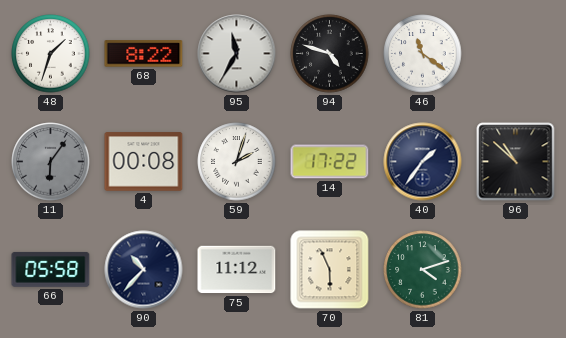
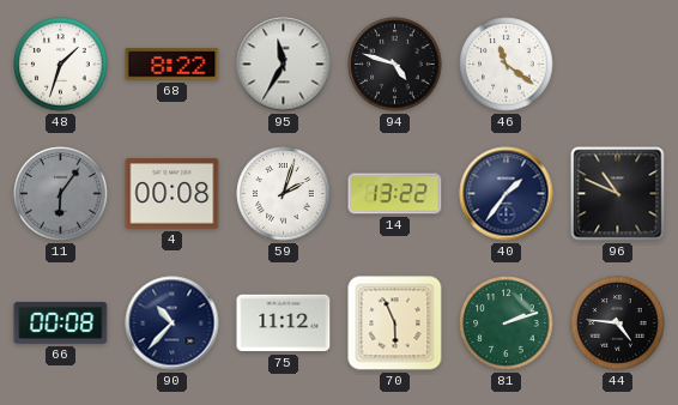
14: 17:22 -> 13:22 (395, 194)
96: 10:52 -> 10:49 (618, 194)
66: 05:58 -> 00:08 (61, 322)
81: 4:12 -> 2:12 (507, 324)
44: none -> 4:46 (618, 324)
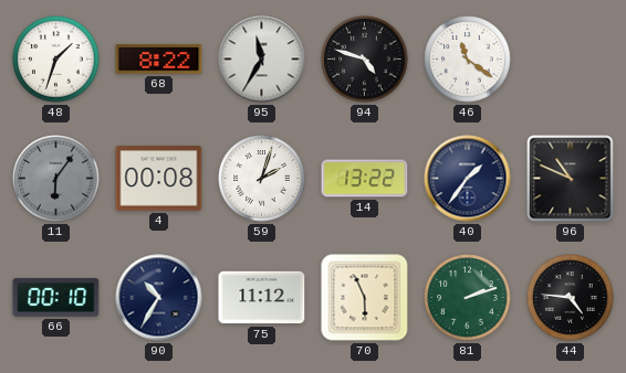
66: 00:08 -> 00:10 (56, 297)
90: 10:37 -> 10:35 (159, 298)
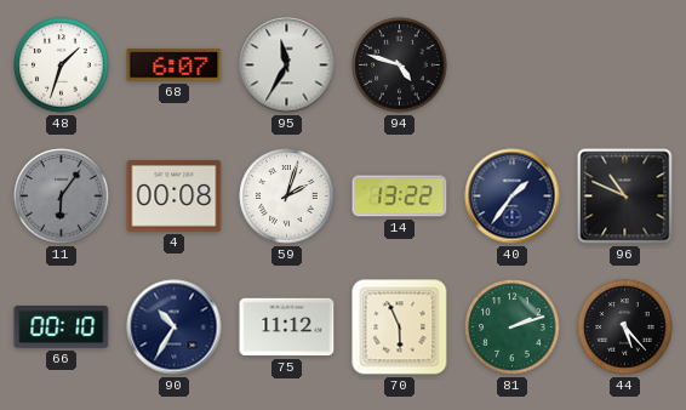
68: 8:22 -> 6:07 (175, 66)
46: 11:21 -> none (468, 60)
44: 4:46 -> 5:23 (625, 328)
